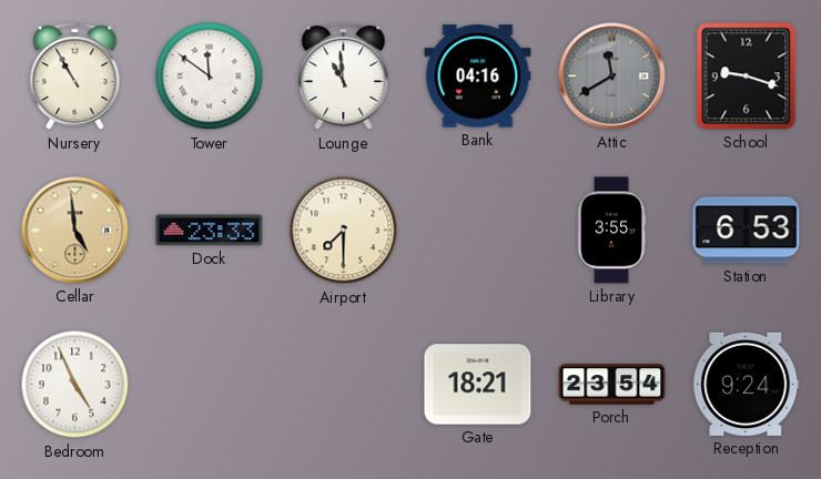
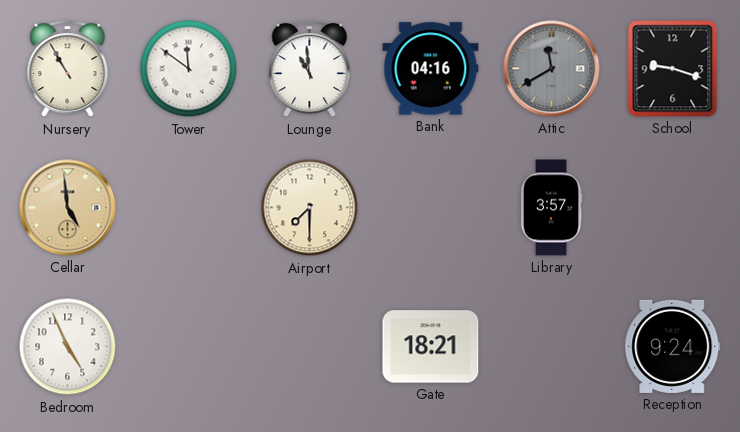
Dock: 23:33 -> none (210, 231)
Library: 3:55 -> 3:57 (551, 208)
Station: 6:53 -> none (747, 231)
Porch: 23:54 -> none (612, 385)
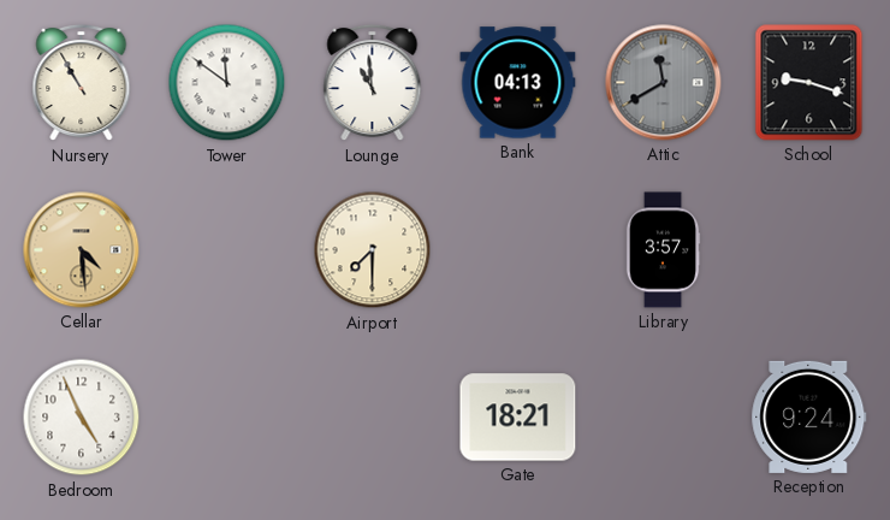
Bank: 04:16 -> 04:13 (518, 83)
Cellar: 4:59 -> 4:29 (82, 250)
